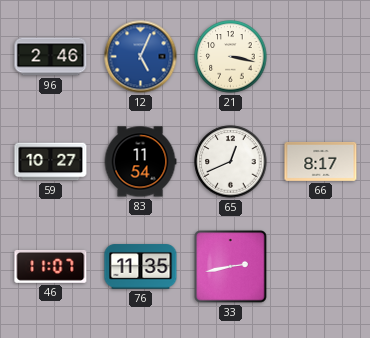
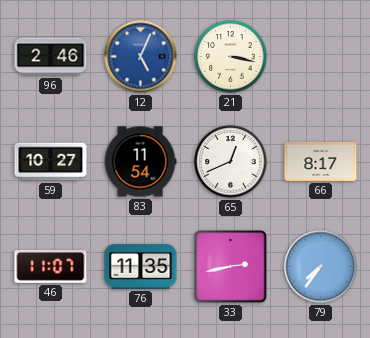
79: none -> 7:36 (321, 267)
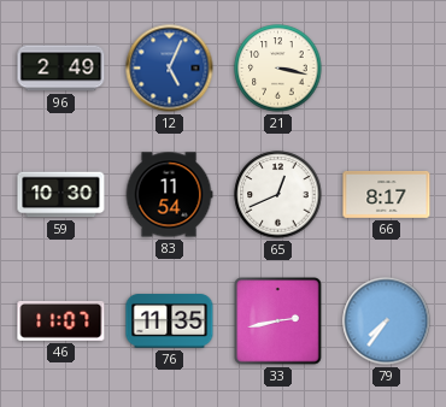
96: 2:46 -> 2:49 (61, 69)
59: 10:27 -> 10:30 (61, 195)
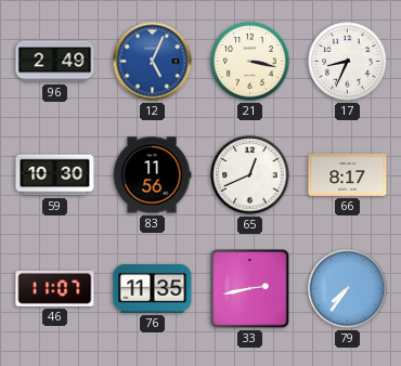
17: none -> 8:34 (348, 62)
83: 11:54 -> 11:56 (152, 175)
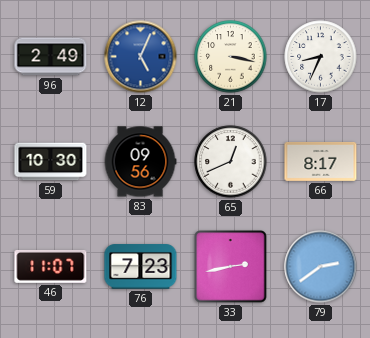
83: 11:56 -> 09:56 (140, 162)
76: 11:35 -> 7:23 (141, 267)
79: 7:36 -> 2:39 (321, 267)
